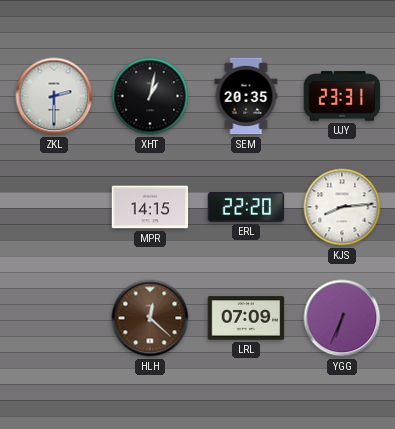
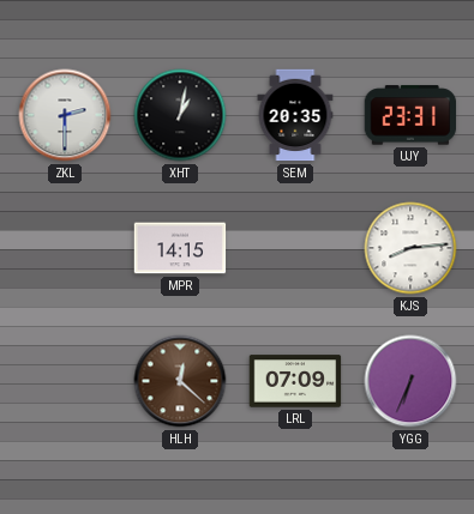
ERL: 22:20 -> none (246, 208)
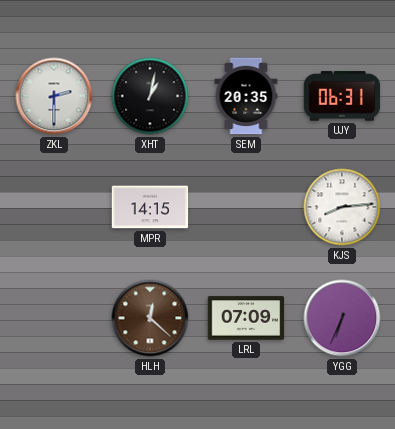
UJY: 23:31 -> 06:31 (342, 96)
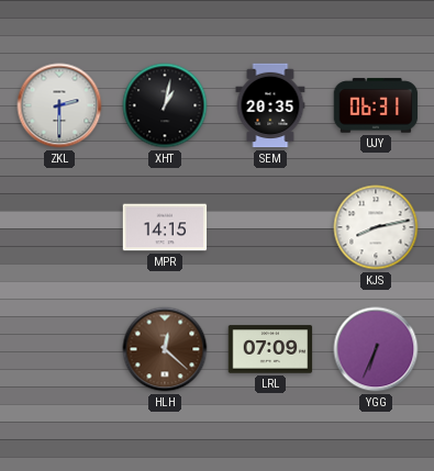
KJS: 8:14 -> 8:13 (376, 227)
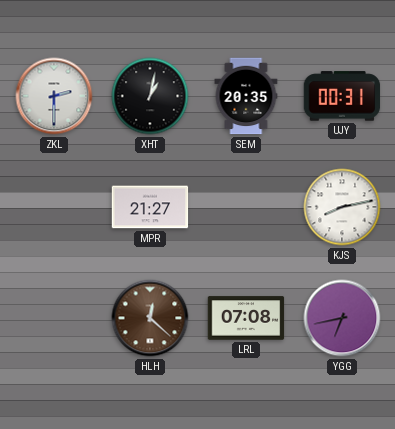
UJY: 06:31 -> 00:31 (342, 96)
MPR: 14:15 -> 21:27 (150, 207)
LRL: 07:09 -> 07:08 (246, 318)
YGG: 6:34 -> 6:43 (342, 318)
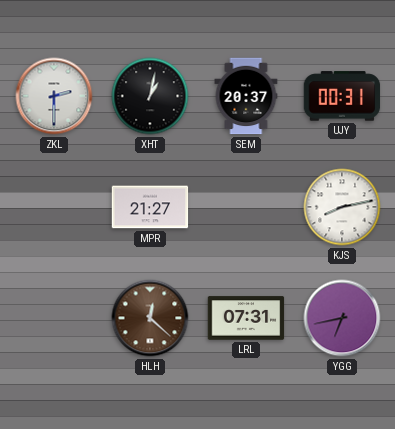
SEM: 20:35 -> 20:37 (246, 96)
LRL: 07:08 -> 07:31 (246, 318)
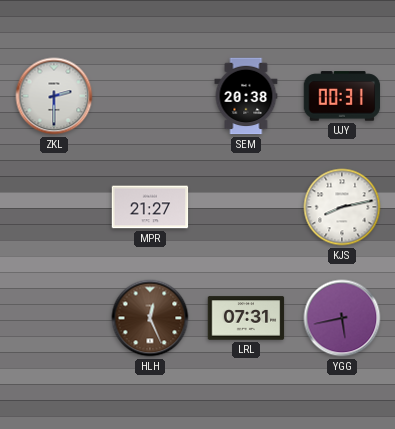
XHT: 1:02 -> none (150, 96)
SEM: 20:37 -> 20:38 (246, 96)
HLH: 12:22 -> 12:26 (150, 318)
YGG: 6:43 -> 5:43 (342, 318)
